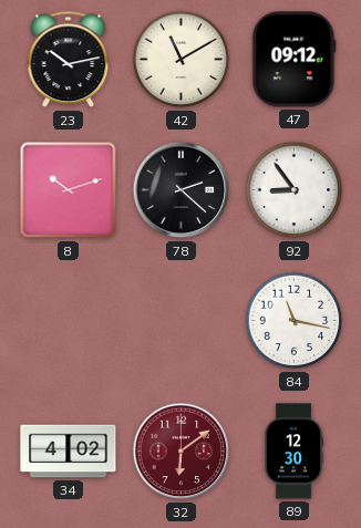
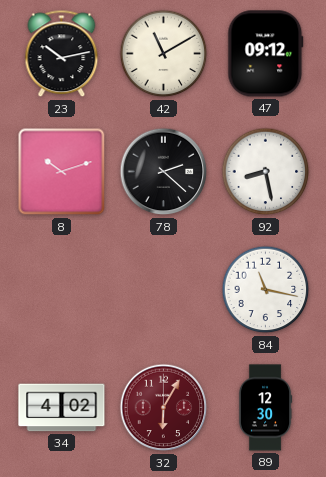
92: 8:54 -> 8:28 (266, 172)
32: 6:09 -> 6:05 (164, 408)
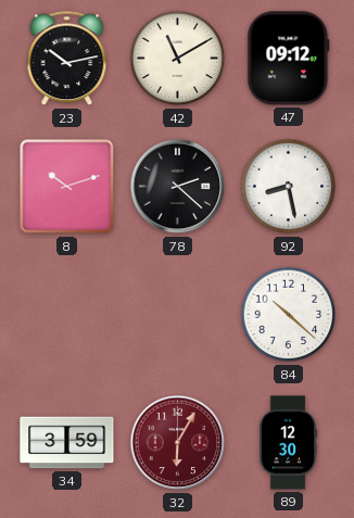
84: 11:17 -> 10:22 (289, 315)
34: 4:02 -> 3:59 (67, 443)
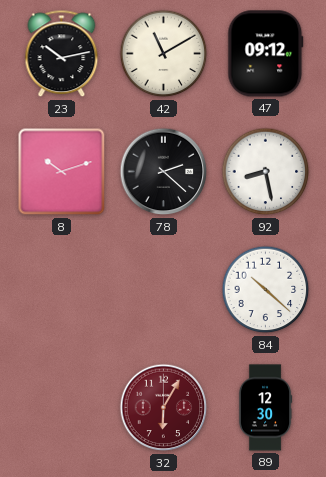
34: 3:59 -> none (67, 443)
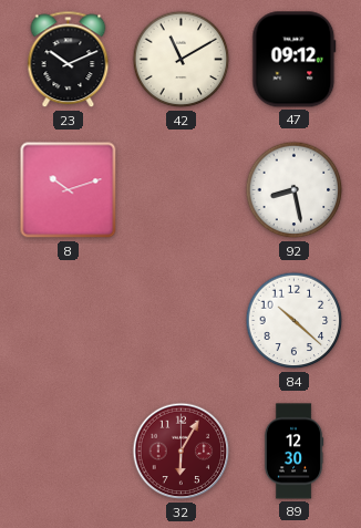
23: 10:13 -> 10:11 (69, 60)
78: 2:22 -> none (164, 172)
